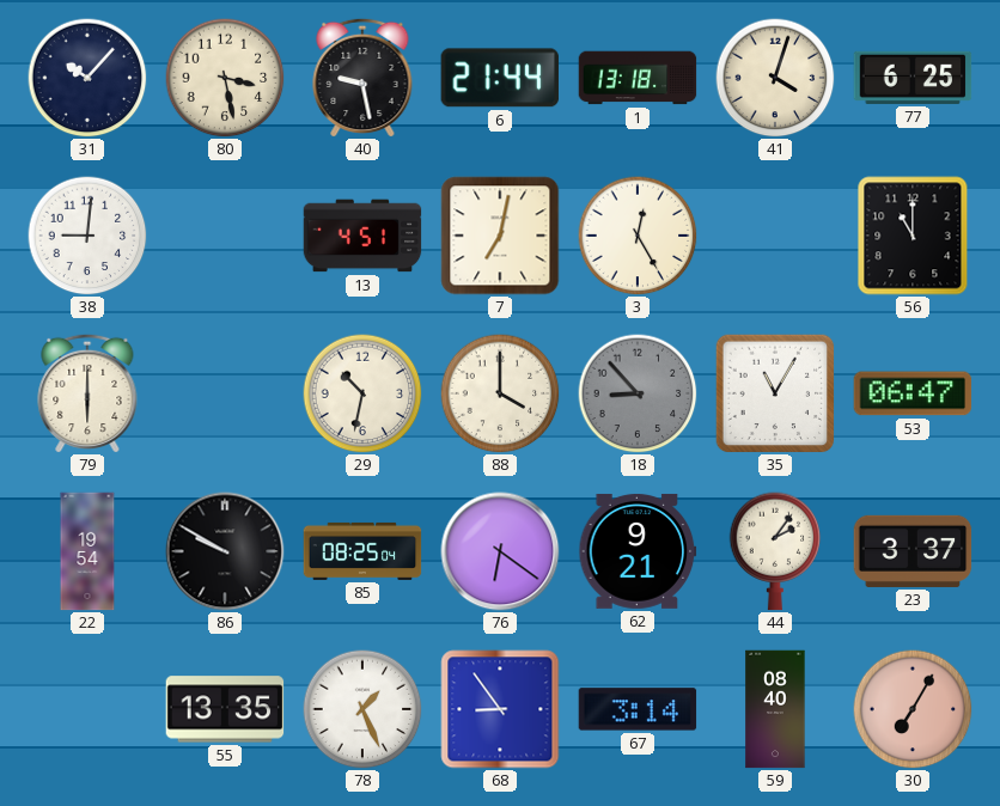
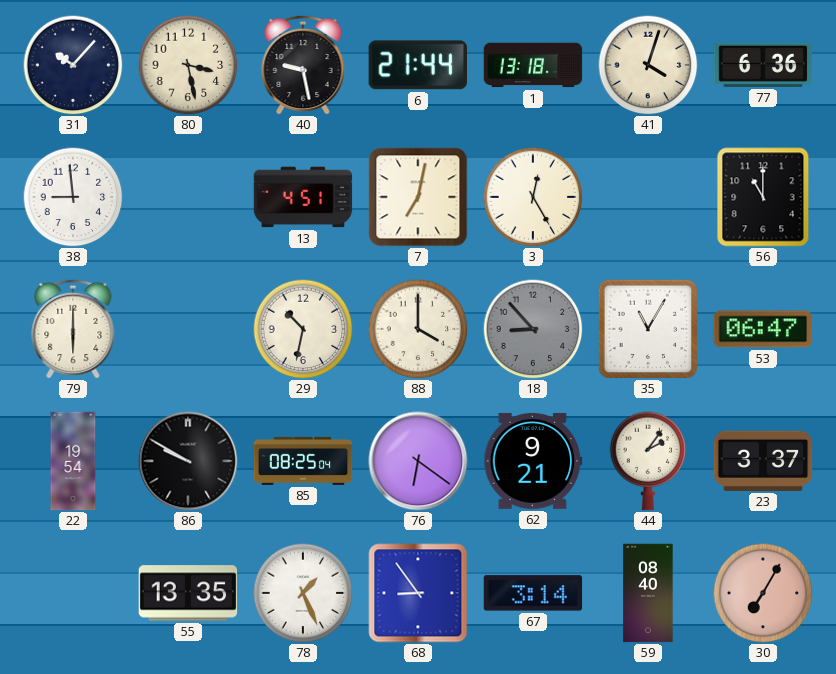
77: 6:25 -> 6:36 (763, 65)
38: 9:01 -> 8:59 (73, 197)
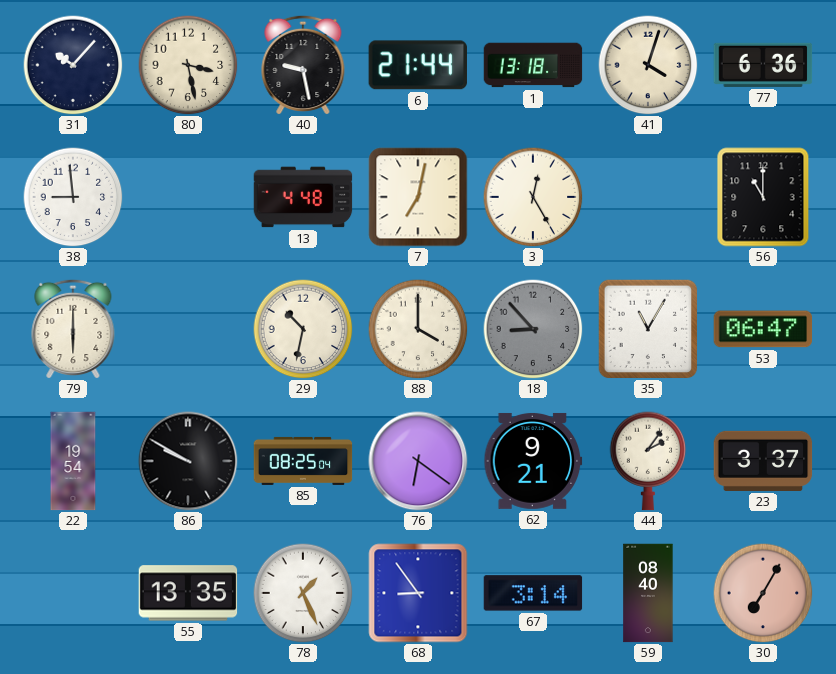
13: 4:51 -> 4:48 (303, 197)
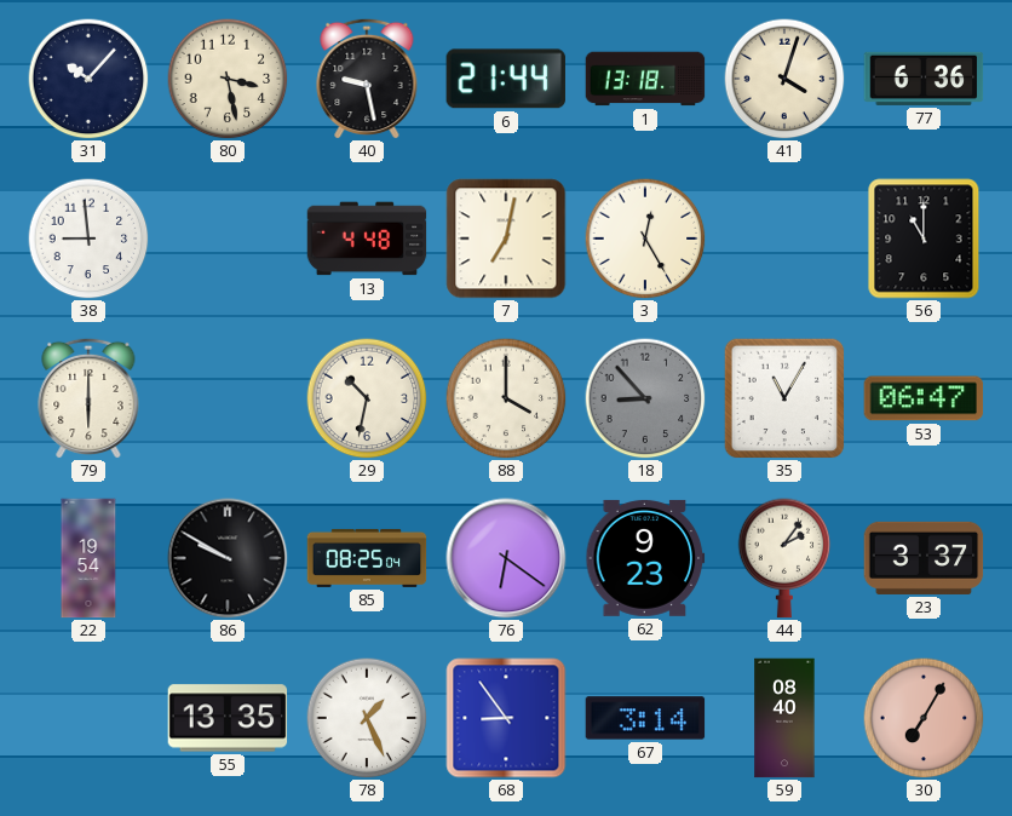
62: 9:21 -> 9:23 (645, 558)
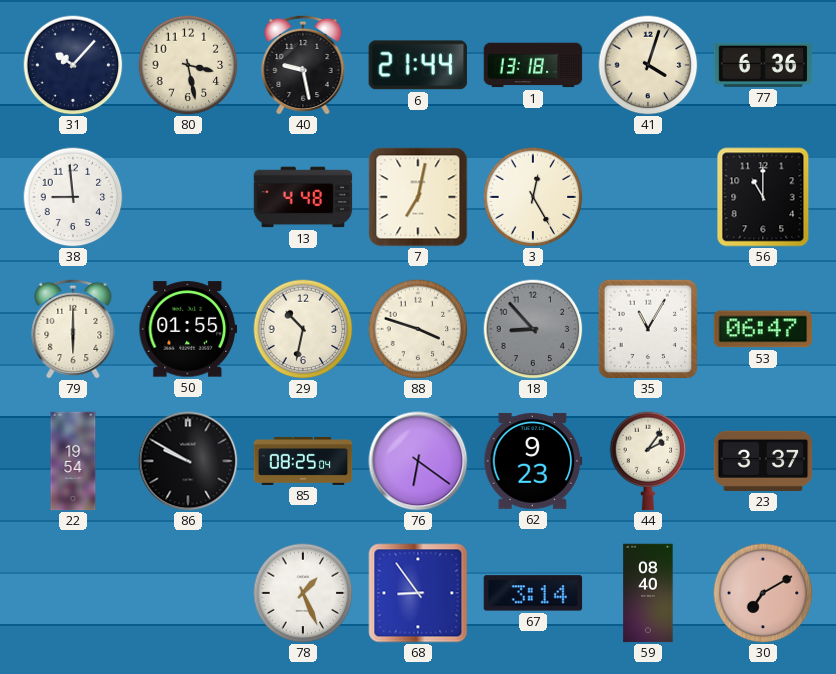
50: none -> 01:55 (188, 329)
88: 4:00 -> 3:48 (418, 329)
55: 13:35 -> none (228, 718)
30: 7:05 -> 7:10 (763, 593)
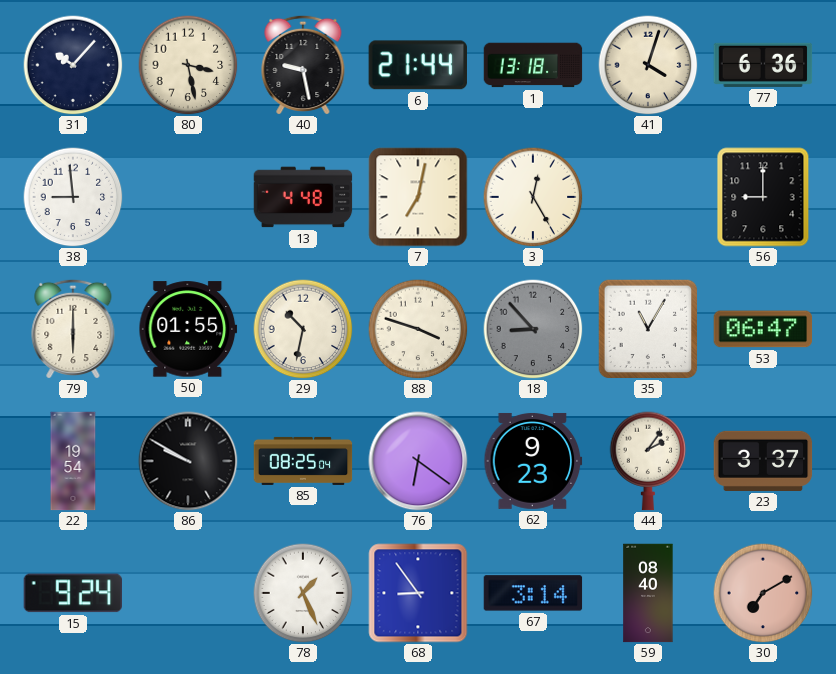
56: 11:00 -> 9:00 (763, 197)
15: none -> 9:24 (72, 593)
